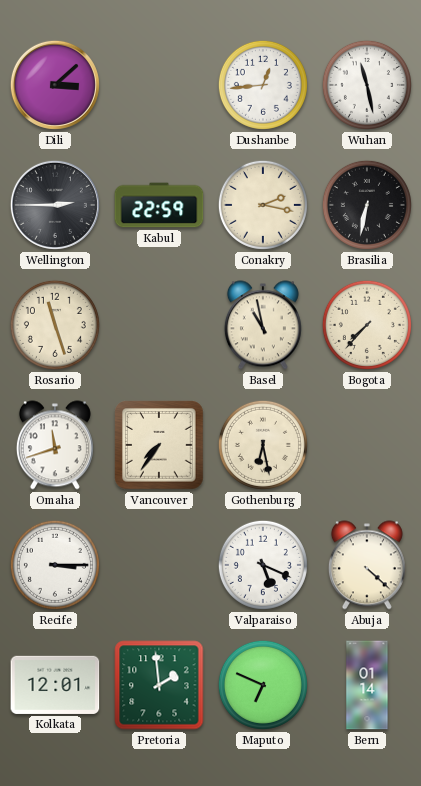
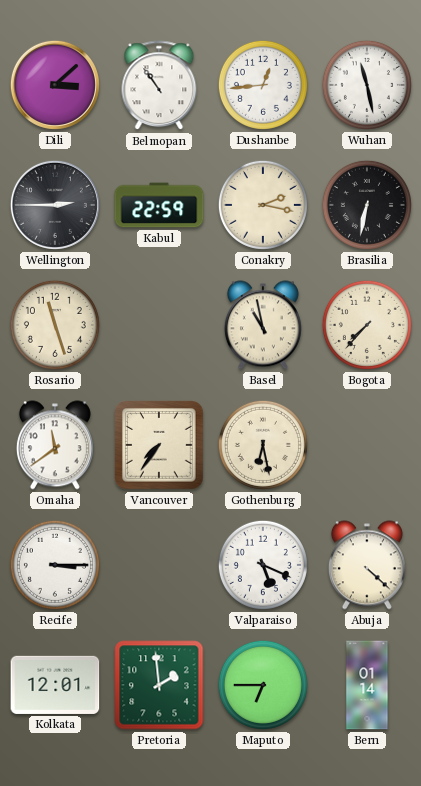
Belmopan: none -> 10:54 (159, 86)
Omaha: 11:42 -> 11:39 (55, 445)
Maputo: 6:49 -> 6:45 (263, 685)
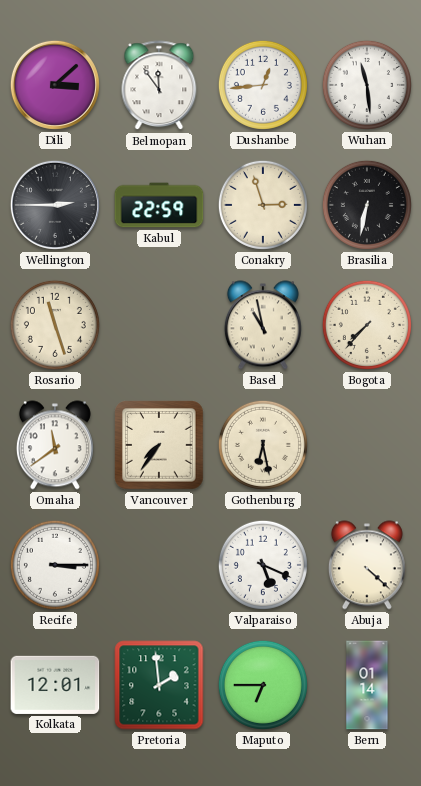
Belmopan: 10:54 -> 11:54 (159, 86)
Wuhan: 11:28 -> 11:29 (367, 85)
Conakry: 2:17 -> 2:57 (263, 205)
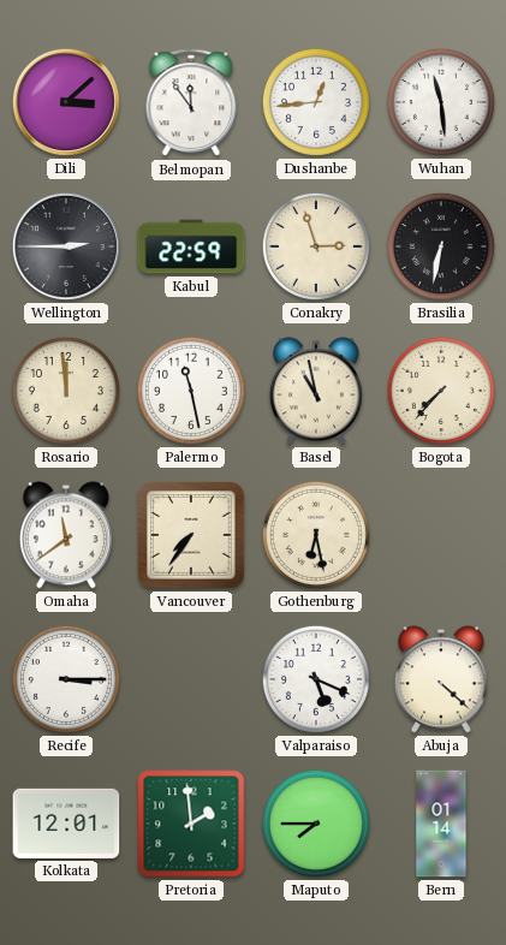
Rosario: 11:27 -> 11:59 (66, 391)
Palermo: none -> 11:28 (191, 391)
Maputo: 6:45 -> 7:45 (316, 824)
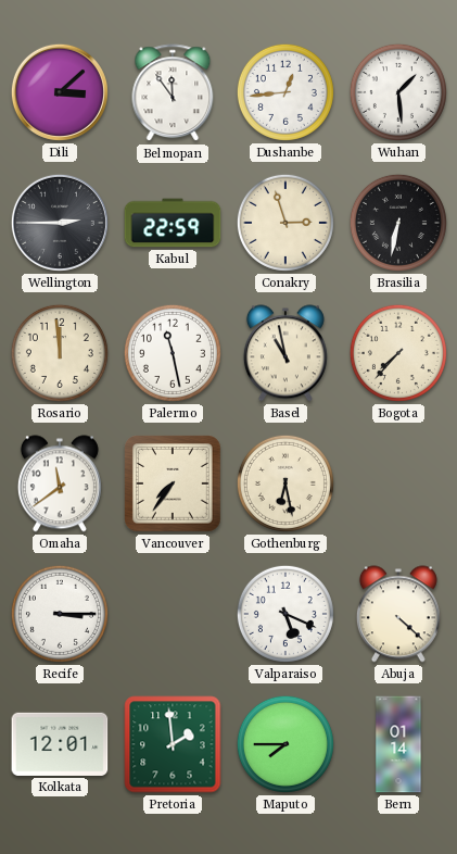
Wuhan: 11:29 -> 1:29 (398, 92)
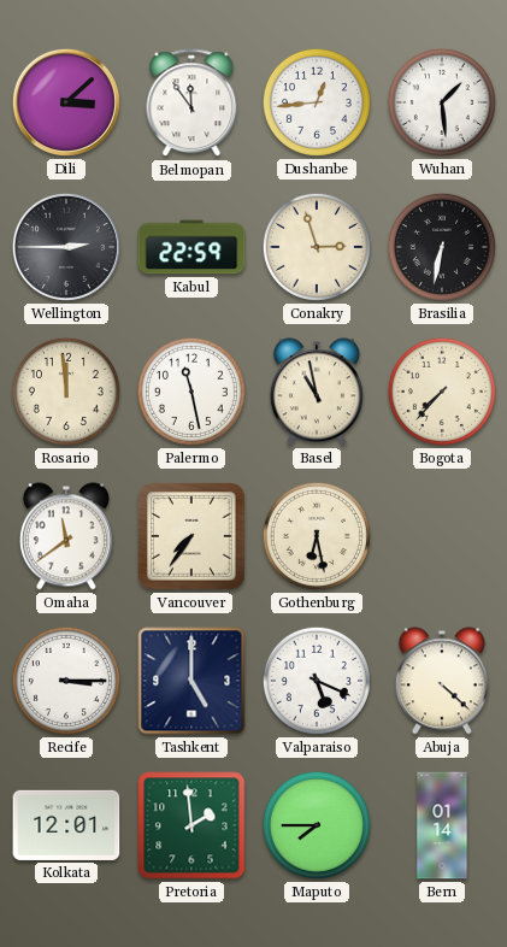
Tashkent: none -> 5:00 (191, 681)
